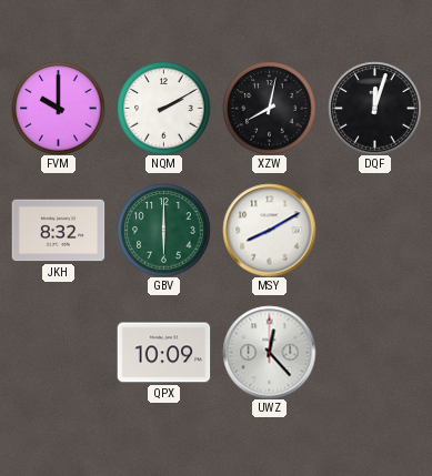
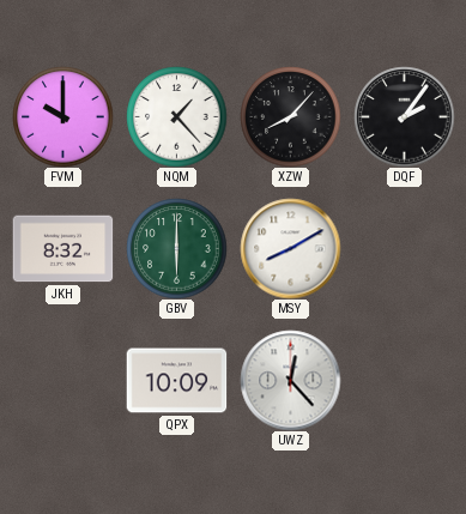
NQM: 2:10 -> 1:23 (176, 116)
XZW: 8:02 -> 8:07 (290, 116)
DQF: 12:03 -> 2:06 (404, 116)
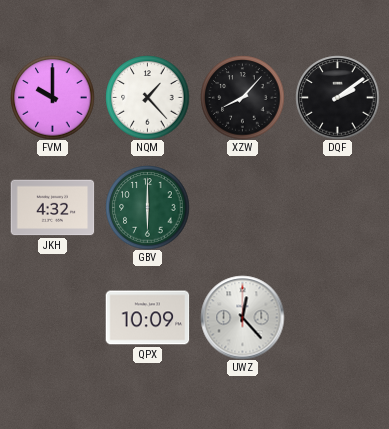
DQF: 2:06 -> 2:09 (337, 97)
JKH: 8:32 -> 4:32 (52, 208)
MSY: 8:10 -> none (290, 248)
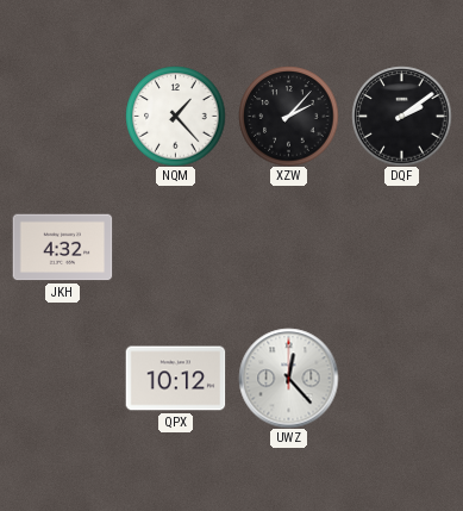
FVM: 10:00 -> none (52, 97)
XZW: 8:07 -> 2:07 (288, 116)
GBV: 6:00 -> none (147, 207)
QPX: 10:09 -> 10:12 (175, 379)
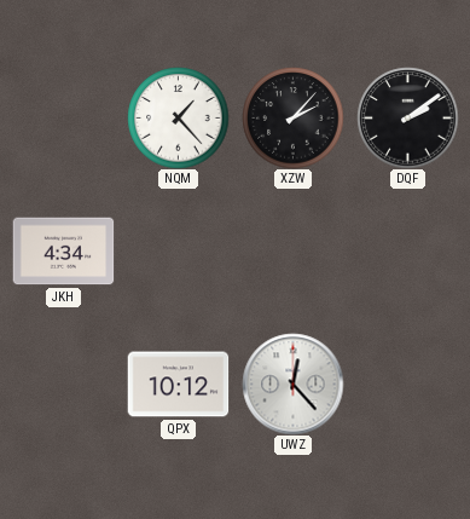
JKH: 4:32 -> 4:34 (63, 252)
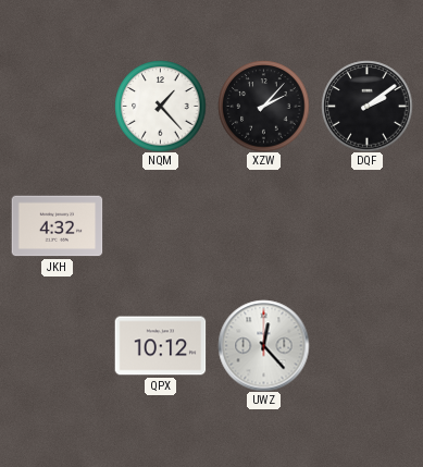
JKH: 4:34 -> 4:32 (57, 226)
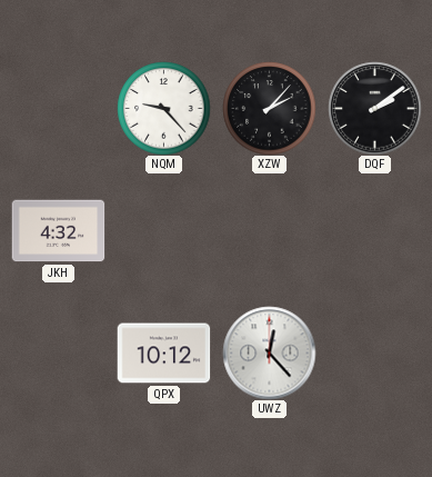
NQM: 1:23 -> 9:23 (163, 108)
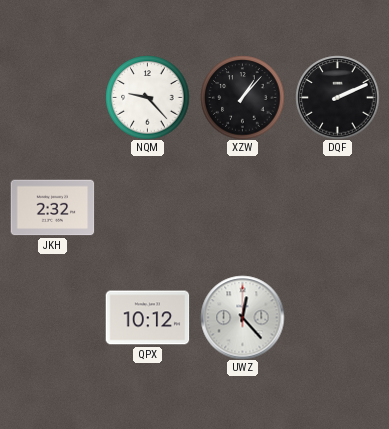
XZW: 2:07 -> 1:07 (242, 97)
DQF: 2:09 -> 2:11 (337, 97)
JKH: 4:32 -> 2:32 (52, 208)
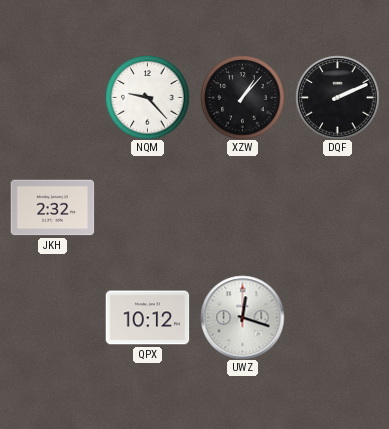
UWZ: 12:23 -> 12:18 (242, 317)
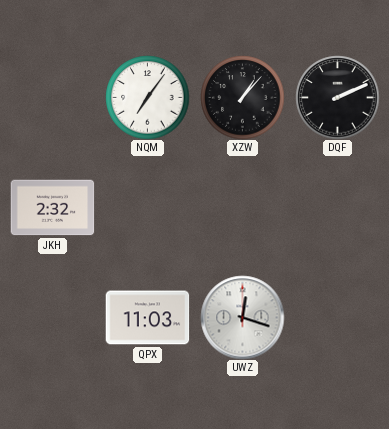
NQM: 9:23 -> 7:06 (147, 97)
QPX: 10:12 -> 11:03 (147, 318)
